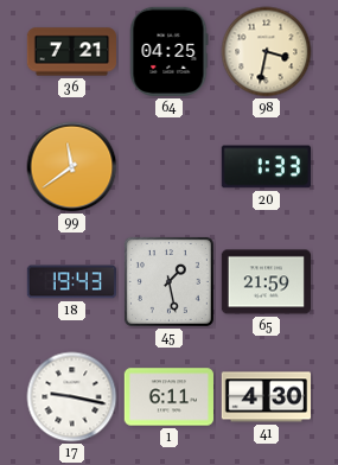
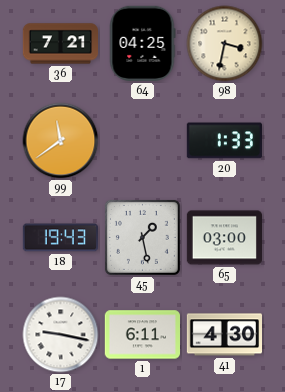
65: 21:59 -> 03:00 (224, 238)
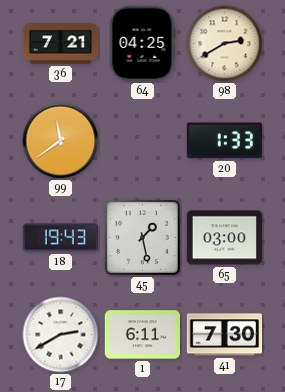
98: 3:32 -> 2:40 (225, 44)
17: 9:17 -> 2:40 (61, 335)
41: 4:30 -> 7:30 (224, 335)
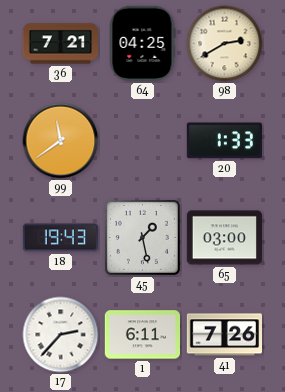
17: 2:40 -> 2:37 (61, 335)
41: 7:30 -> 7:26 (224, 335)
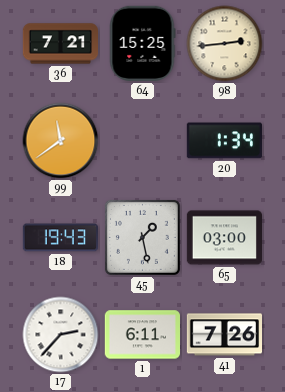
64: 04:25 -> 15:25 (142, 43)
98: 2:40 -> 2:44 (225, 44)
20: 1:33 -> 1:34 (224, 141)
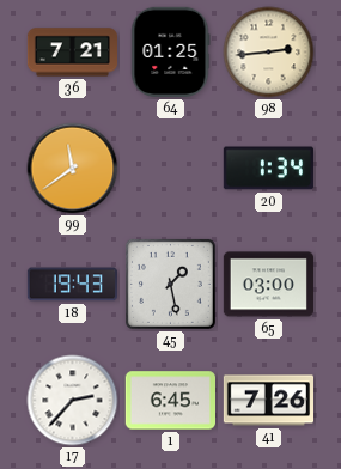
64: 15:25 -> 01:25 (170, 51)
1: 6:11 -> 6:45 (170, 401)
